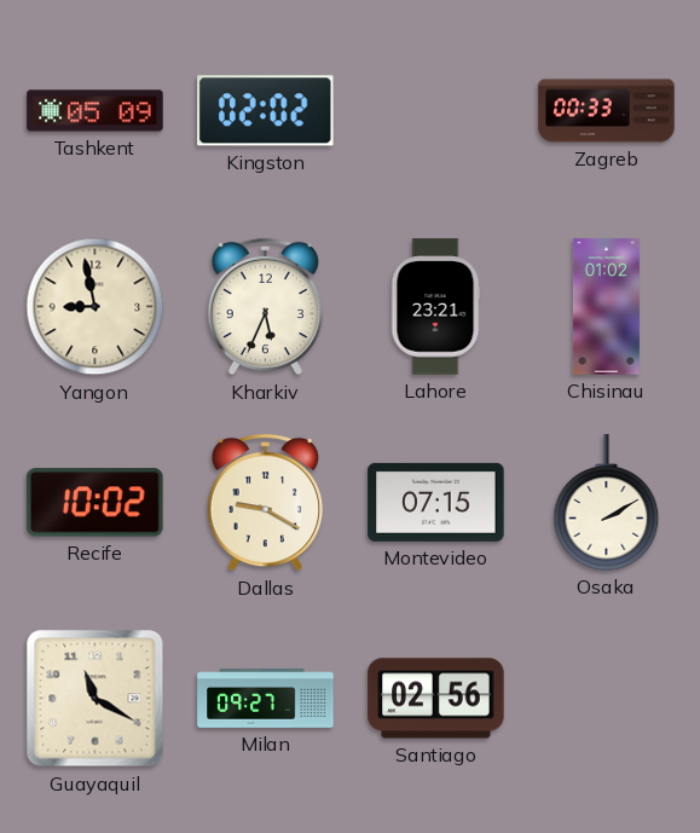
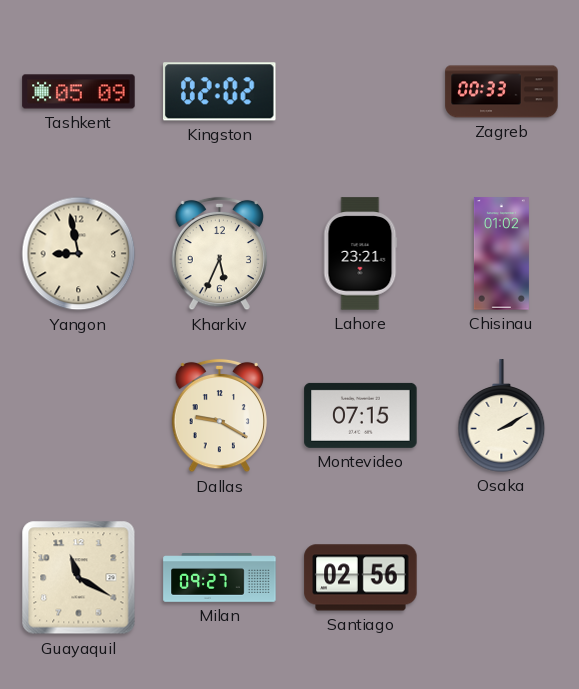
Recife: 10:02 -> none (96, 503)
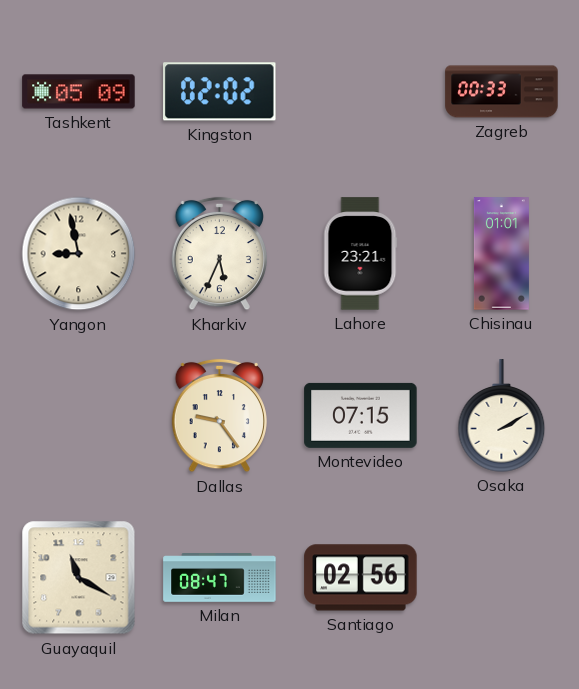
Chisinau: 01:02 -> 01:01 (501, 254)
Dallas: 9:20 -> 9:24 (219, 416)
Milan: 09:27 -> 08:47 (220, 578)
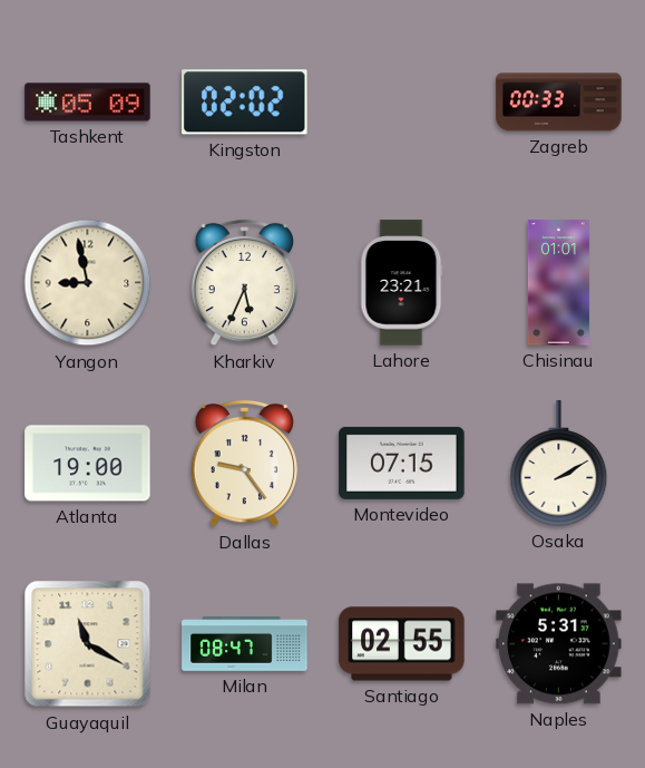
Atlanta: none -> 19:00 (88, 464)
Santiago: 02:56 -> 02:55 (402, 644)
Naples: none -> 5:31 (559, 644)
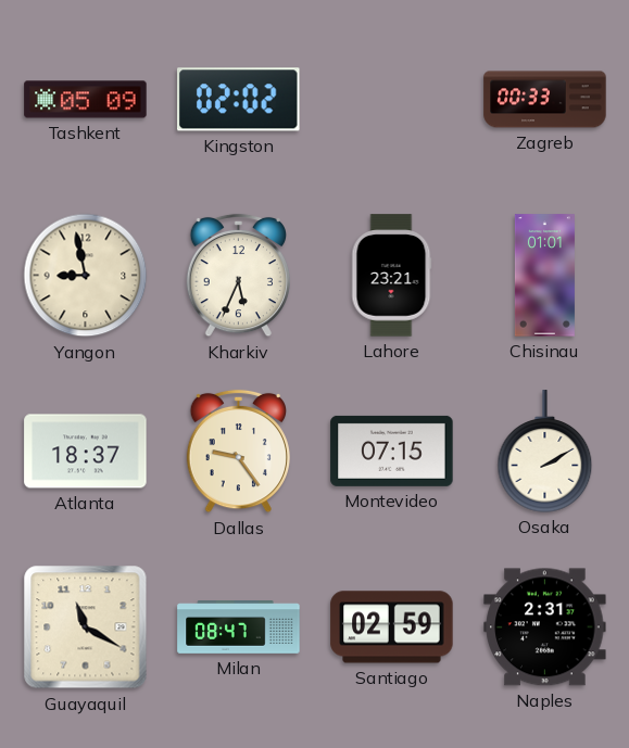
Atlanta: 19:00 -> 18:37 (86, 452)
Santiago: 02:55 -> 02:59 (392, 627)
Naples: 5:31 -> 2:31 (545, 627)
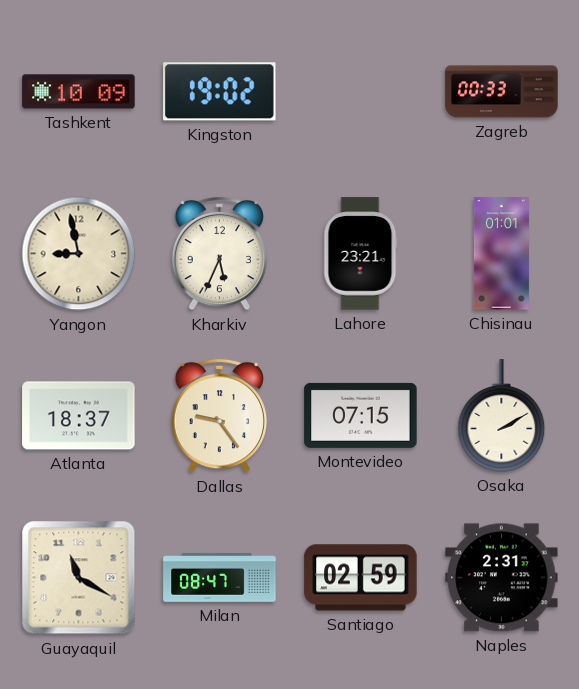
Tashkent: 05:09 -> 10:09 (79, 92)
Kingston: 02:02 -> 19:02 (220, 92)
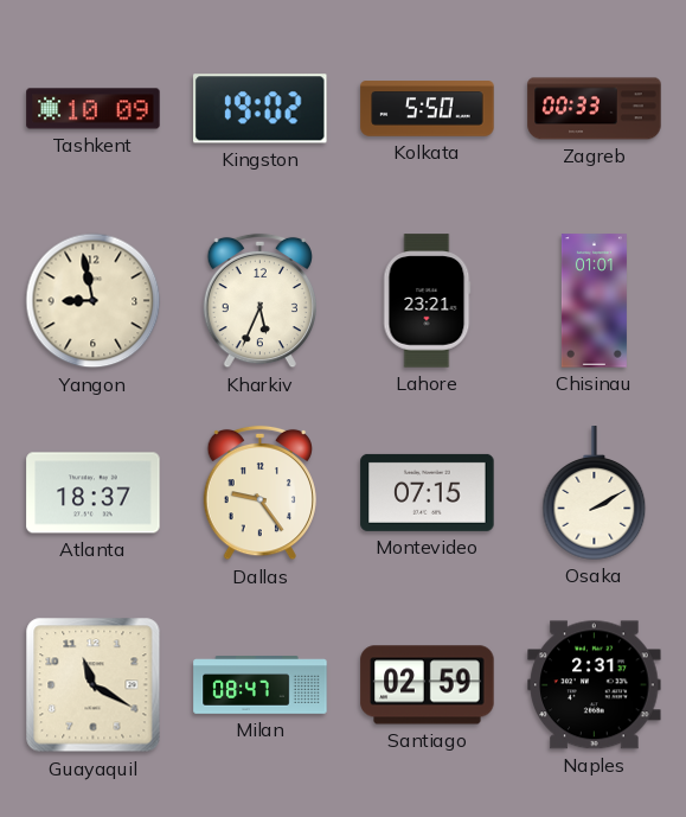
Kolkata: none -> 5:50 (428, 109)
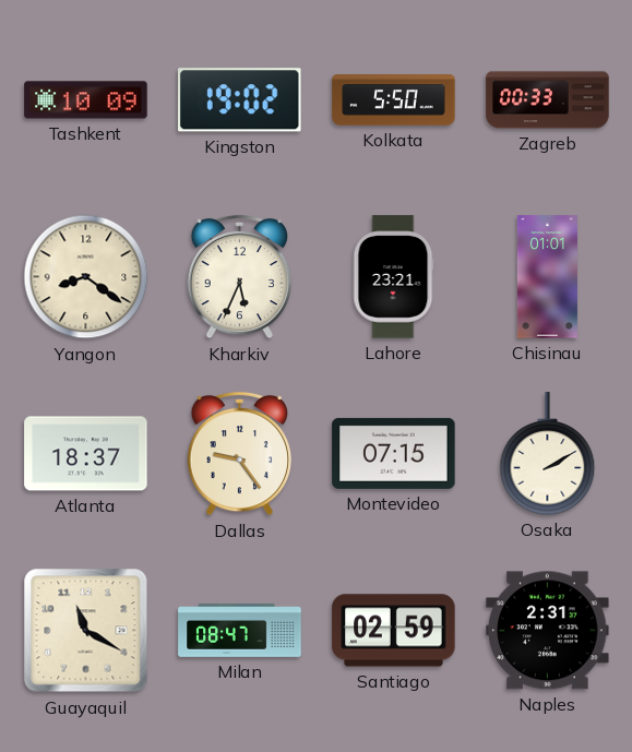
Yangon: 8:58 -> 8:21 (86, 277)
